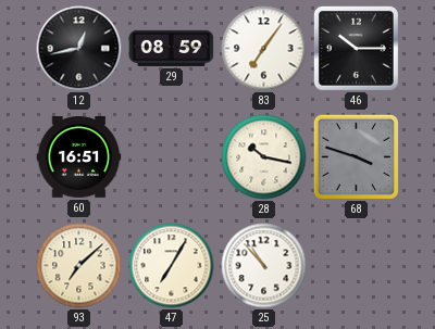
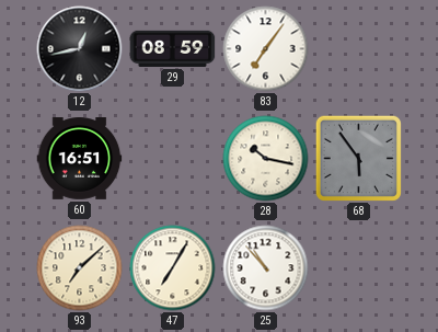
46: 10:15 -> none (356, 48)
68: 3:48 -> 5:54 (358, 158)
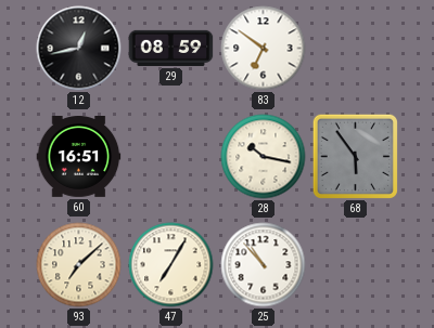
83: 7:06 -> 6:51 (264, 49)
